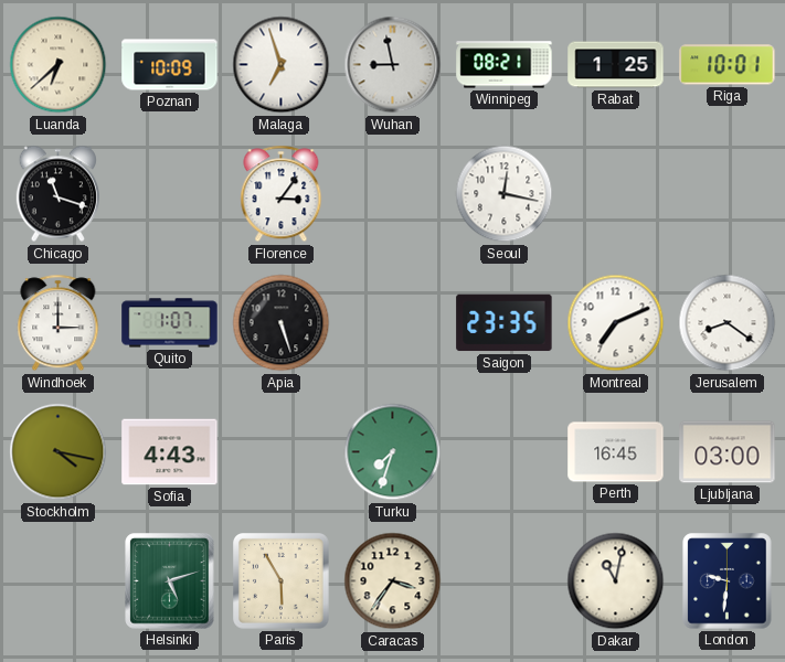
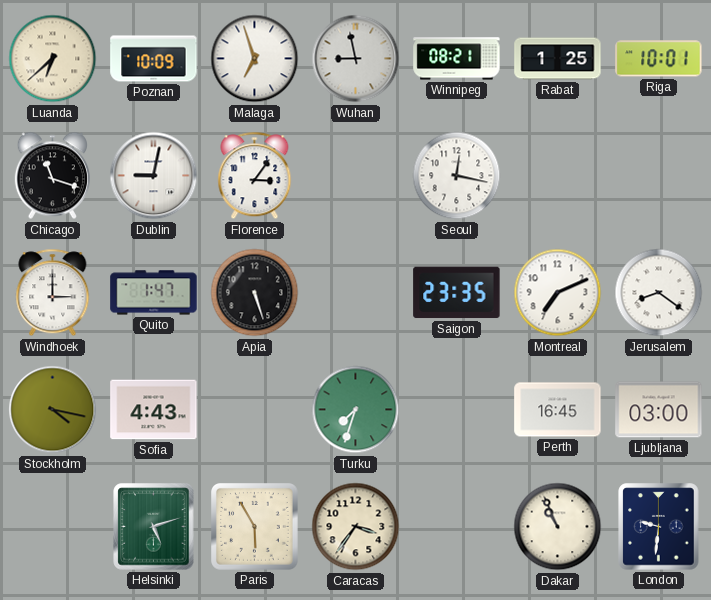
Dublin: none -> 9:02 (154, 176)
Quito: 1:07 -> 1:47 (154, 293)
Dakar: 11:02 -> 10:56 (558, 527)
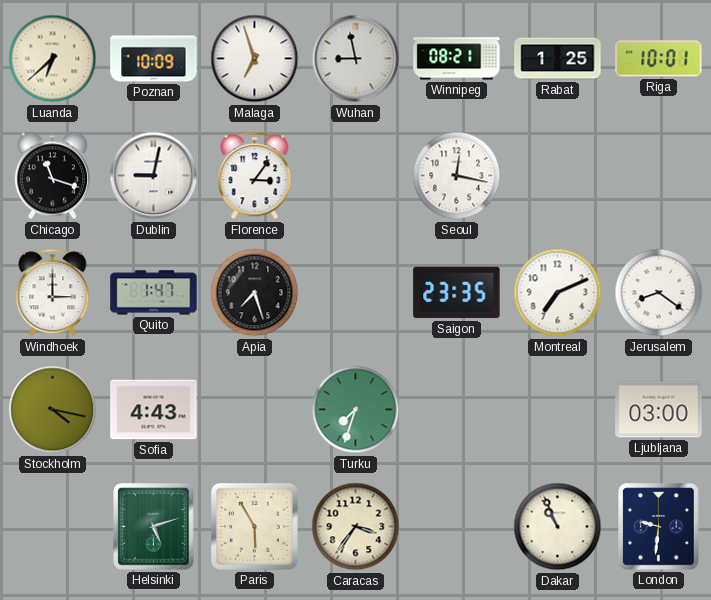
Apia: 5:27 -> 7:27 (255, 293)
Perth: 16:45 -> none (558, 410)
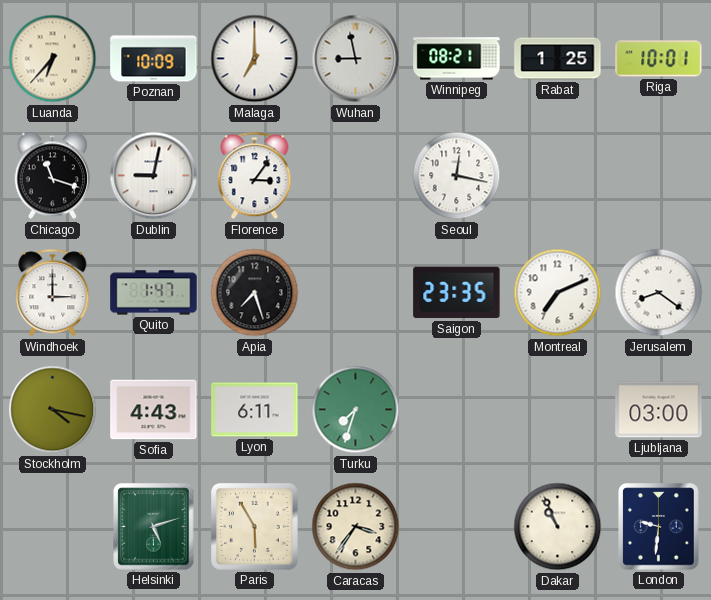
Luanda: 6:38 -> 6:37 (53, 59)
Malaga: 6:57 -> 7:00 (255, 59)
Lyon: none -> 6:11 (255, 410)
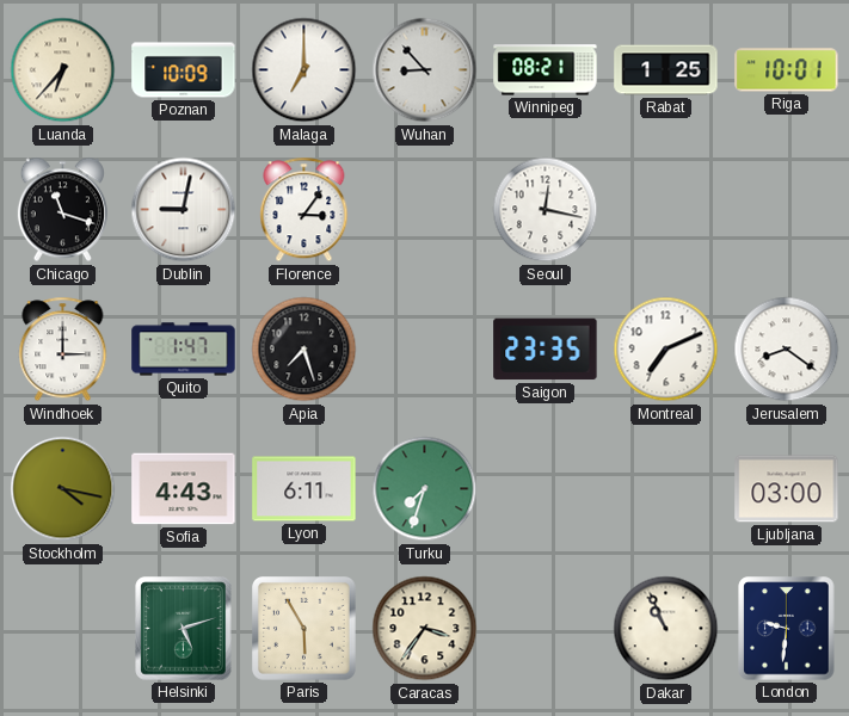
Wuhan: 8:58 -> 8:53 (425, 70)
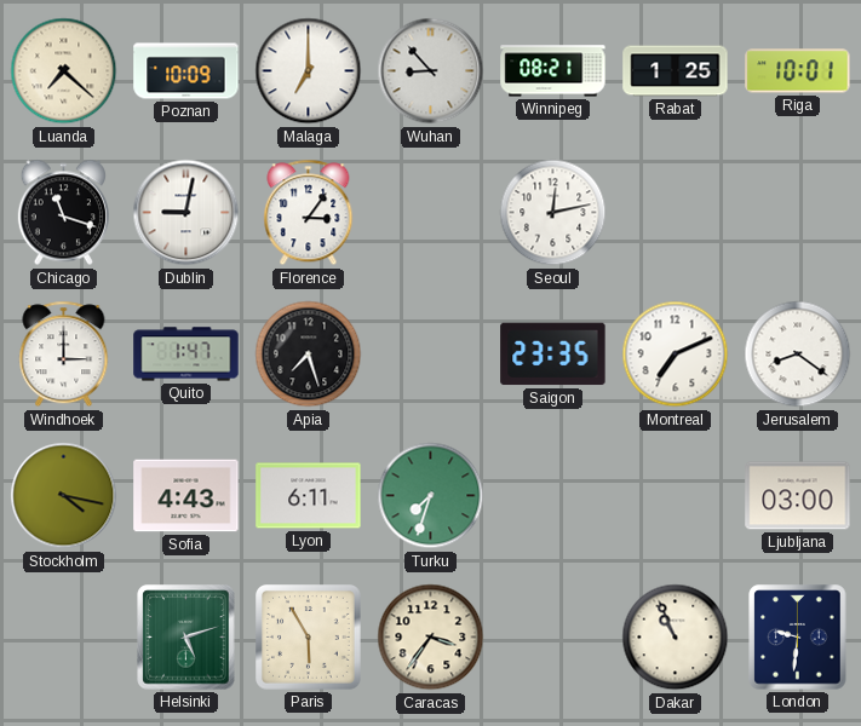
Luanda: 6:37 -> 7:22 (64, 71)
Seoul: 12:17 -> 12:13 (553, 213)
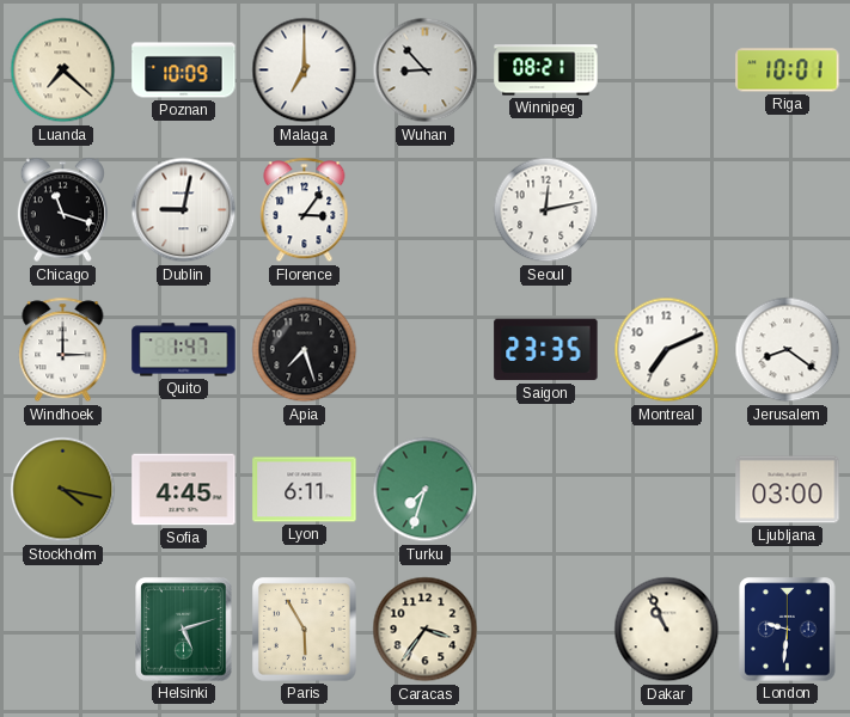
Rabat: 1:25 -> none (676, 71)
Sofia: 4:43 -> 4:45 (184, 490)
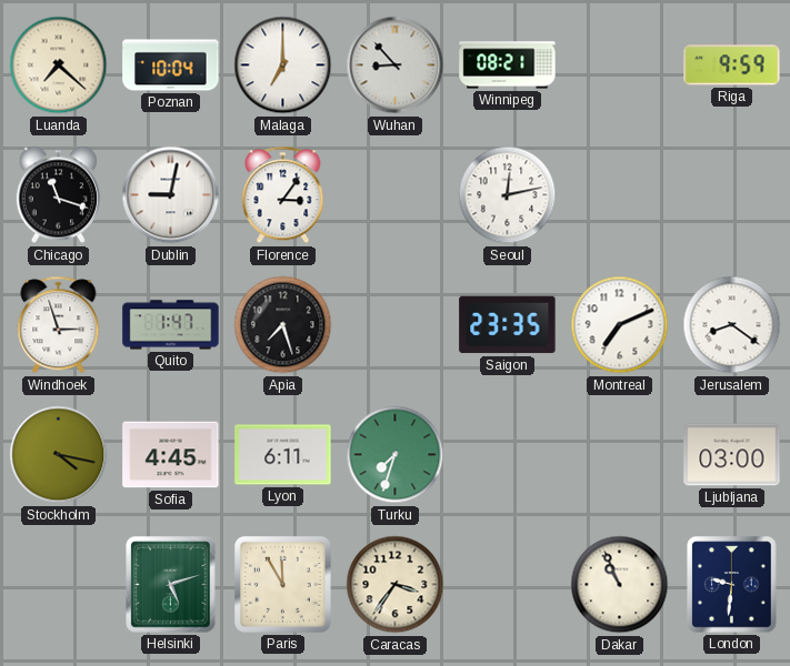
Poznan: 10:09 -> 10:04 (171, 65)
Riga: 10:01 -> 9:59 (732, 65)
Windhoek: 3:00 -> 2:57 (59, 325)
Paris: 5:55 -> 11:55 (283, 585)
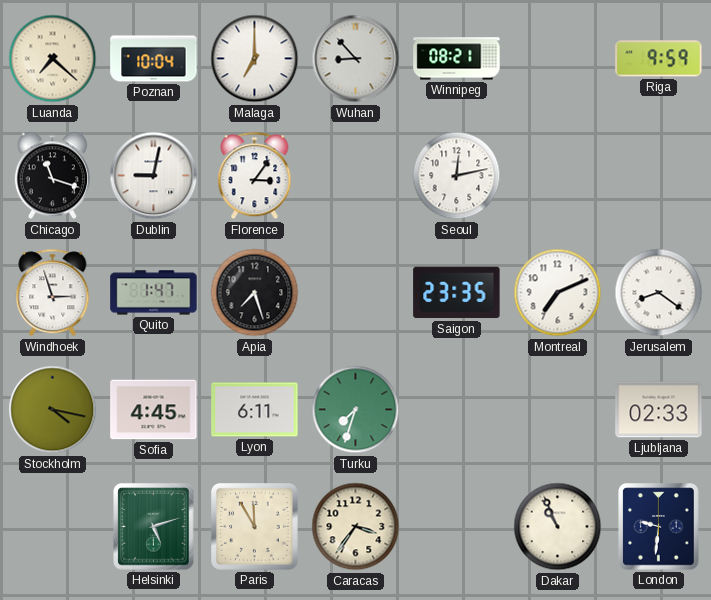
Ljubljana: 03:00 -> 02:33 (659, 410)
